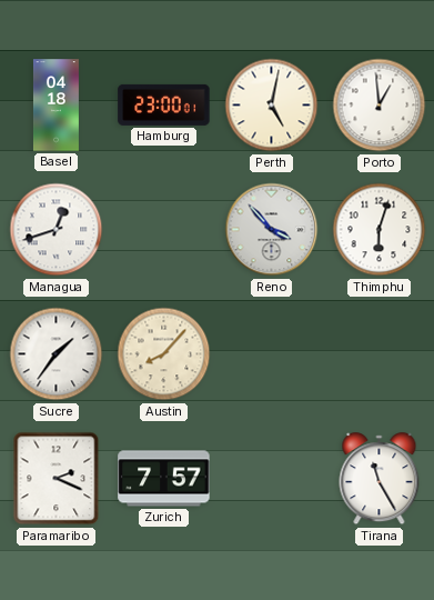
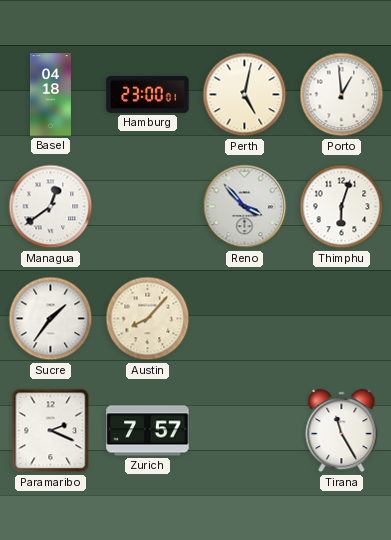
Managua: 12:42 -> 12:39 (51, 207)
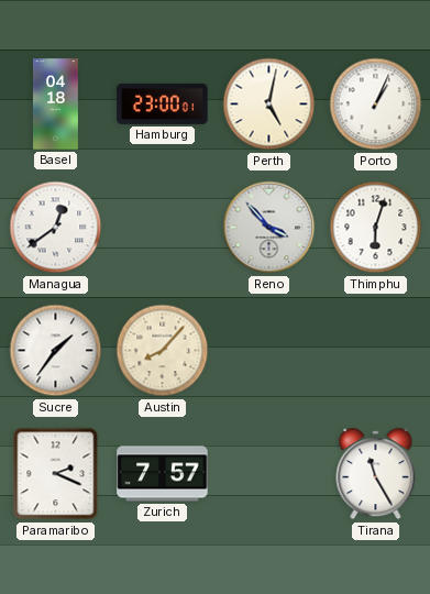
Porto: 12:59 -> 1:04 (376, 105)
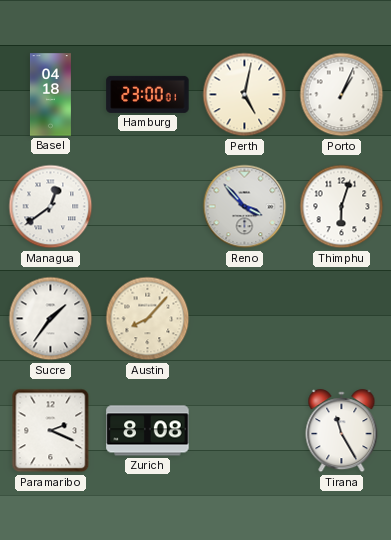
Zurich: 7:57 -> 8:08 (148, 431)
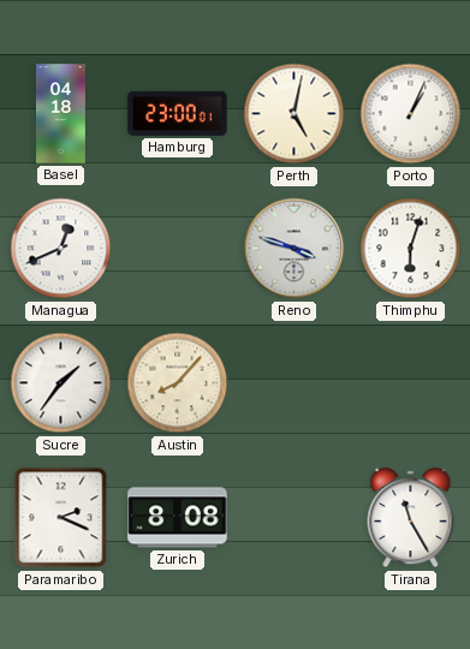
Managua: 12:39 -> 12:41 (61, 249)
Reno: 3:53 -> 3:48 (295, 249)
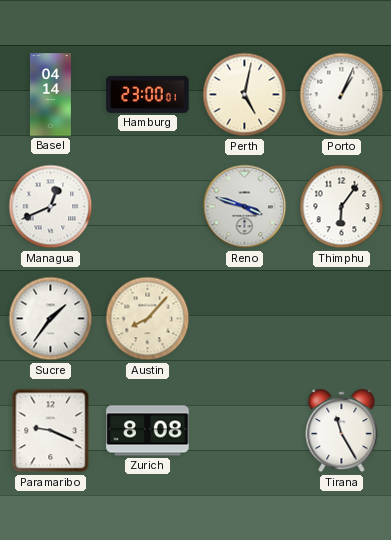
Basel: 04:18 -> 04:14 (50, 95)
Thimphu: 6:03 -> 6:06 (342, 207)
Paramaribo: 2:19 -> 9:19 (51, 431)
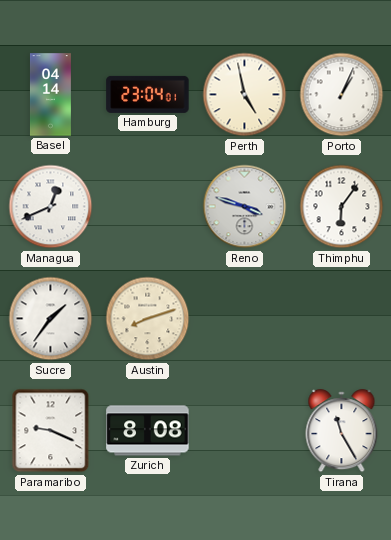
Hamburg: 23:00 -> 23:04 (148, 94)
Perth: 5:02 -> 4:58 (245, 95)
Austin: 8:07 -> 8:12 (148, 319)
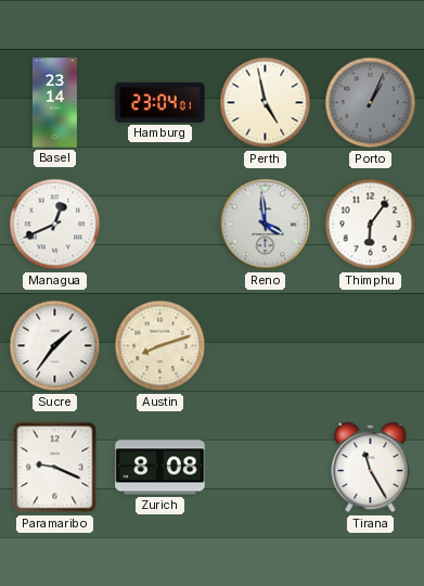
Basel: 04:14 -> 23:14 (54, 103)
Porto dial: white -> grey (371, 103)
Reno: 3:48 -> 3:59 (266, 225)
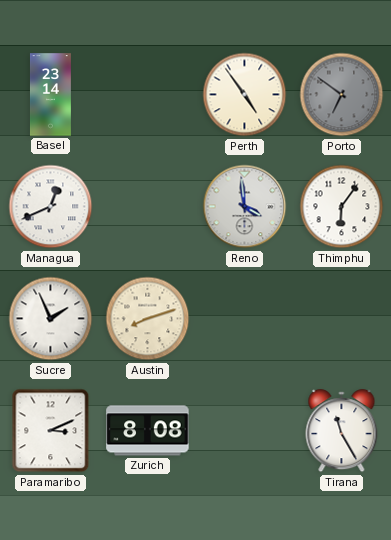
Hamburg: 23:04 -> none (160, 102)
Perth: 4:58 -> 4:54 (245, 95)
Porto: 1:04 -> 6:51 (342, 95)
Sucre: 1:36 -> 1:56 (51, 319)
Paramaribo: 9:19 -> 3:11 (51, 431)
